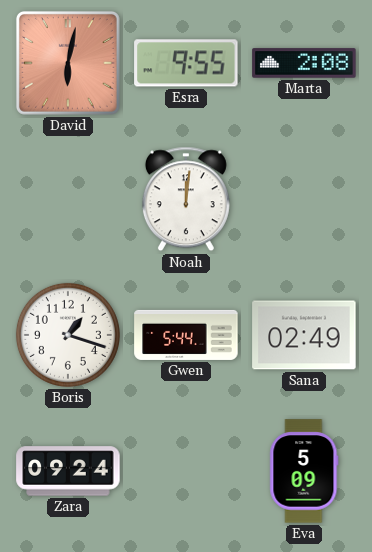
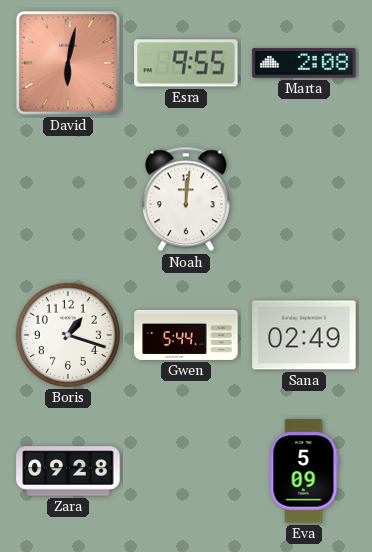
Zara: 09:24 -> 09:28 (68, 471)
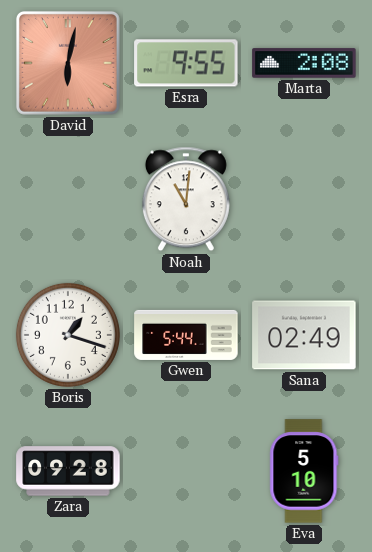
Noah: 12:01 -> 11:01 (186, 199)
Eva: 5:09 -> 5:10 (304, 471)
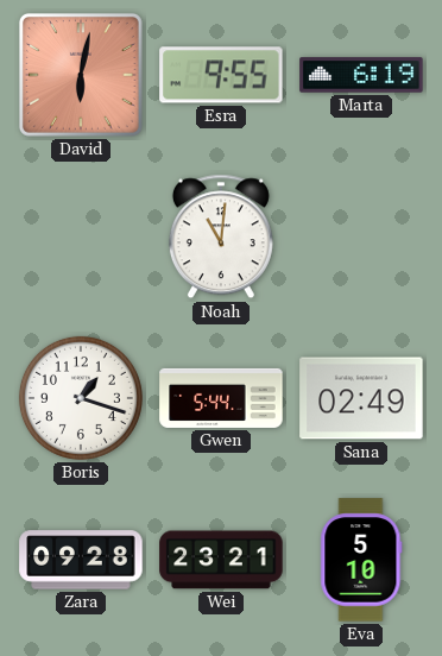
Marta: 2:08 -> 6:19 (361, 75)
Wei: none -> 23:21 (221, 560)
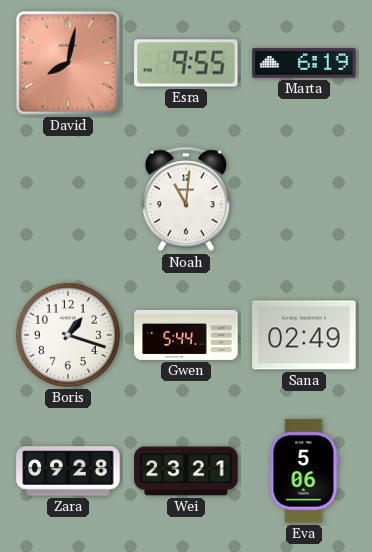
David: 6:02 -> 8:02 (68, 63)
Eva: 5:10 -> 5:06 (304, 471)
